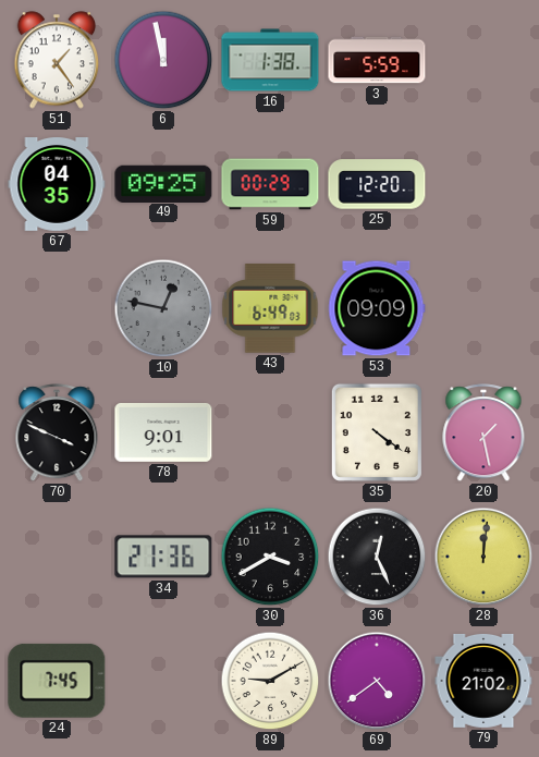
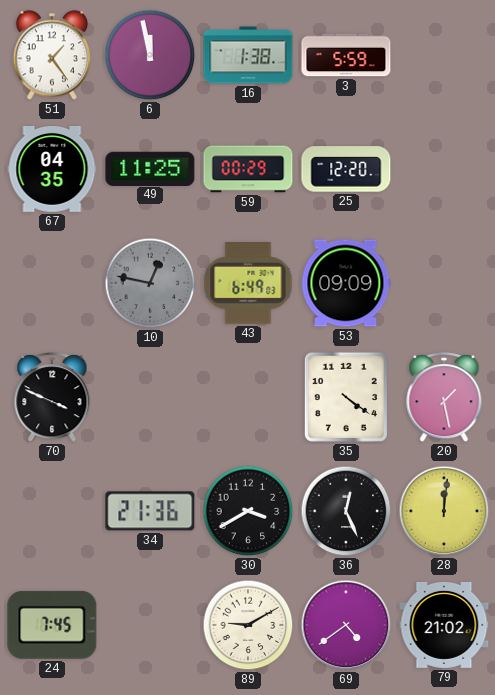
49: 09:25 -> 11:25 (150, 168)
78: 9:01 -> none (163, 432)
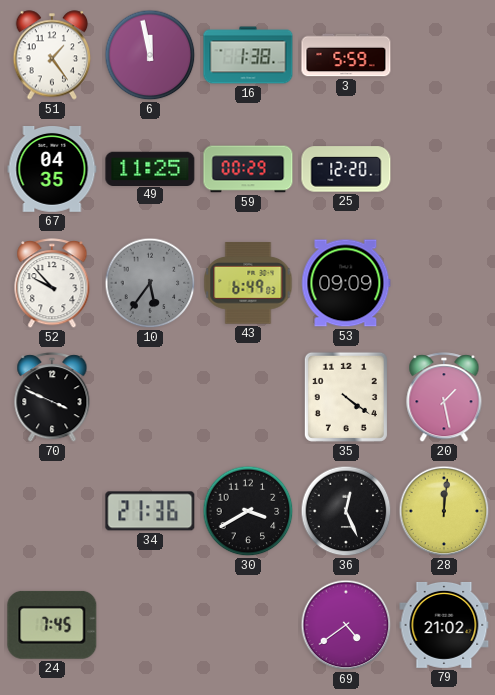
52: none -> 9:53 (52, 284)
10: 12:47 -> 5:36 (150, 283)
89: 9:10 -> none (248, 625)
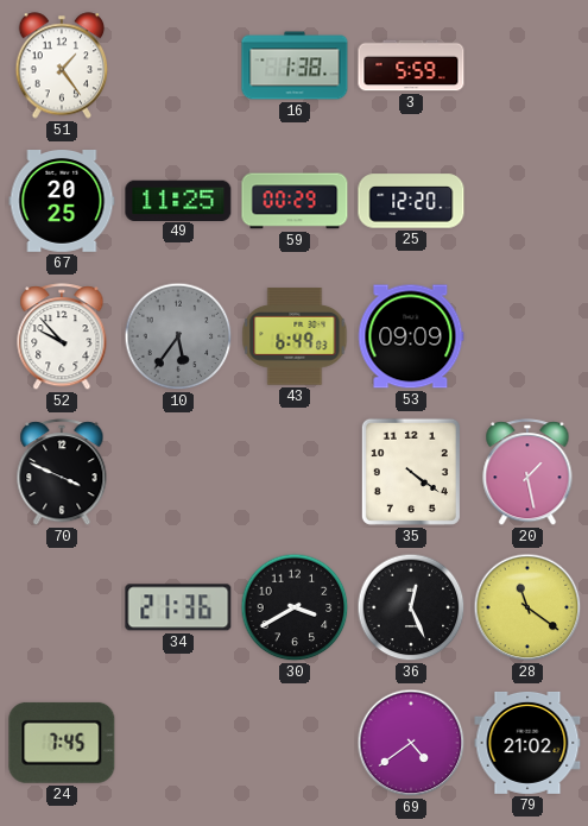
6: 11:58 -> none (150, 55)
67: 04:35 -> 20:25 (62, 202)
28: 12:01 -> 11:21 (527, 607)
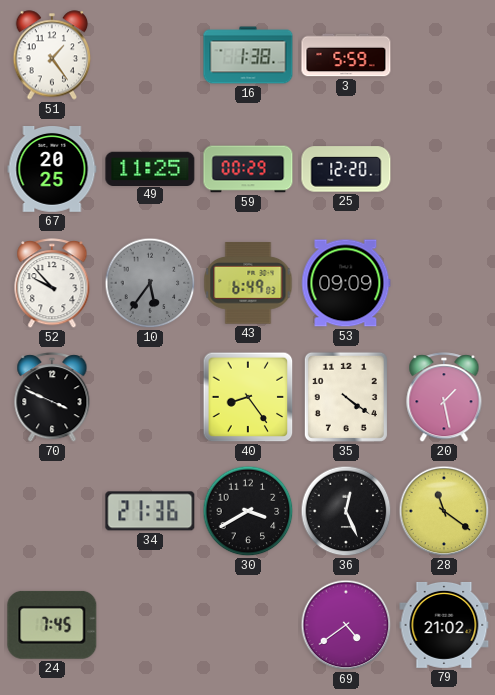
40: none -> 8:24 (248, 397)
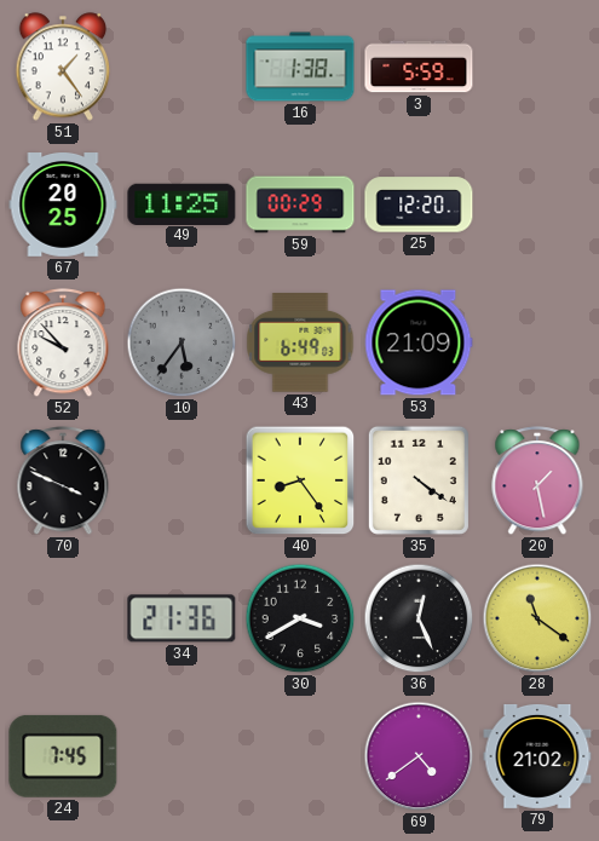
53: 09:09 -> 21:09 (419, 342)
